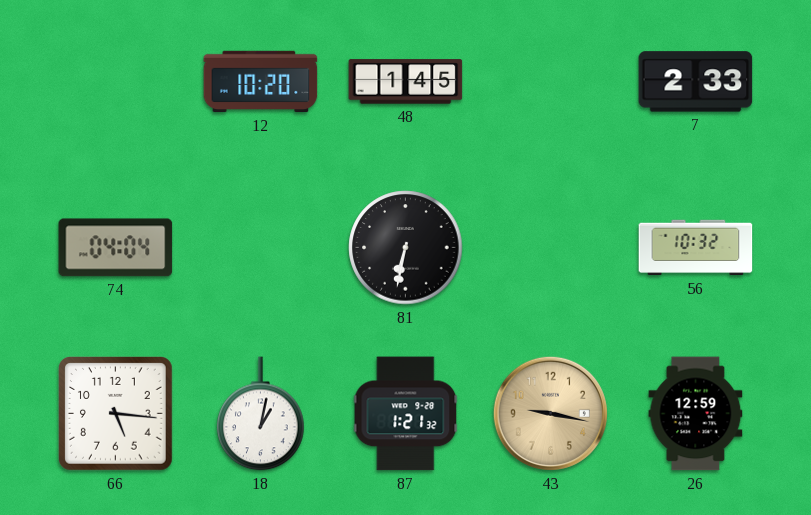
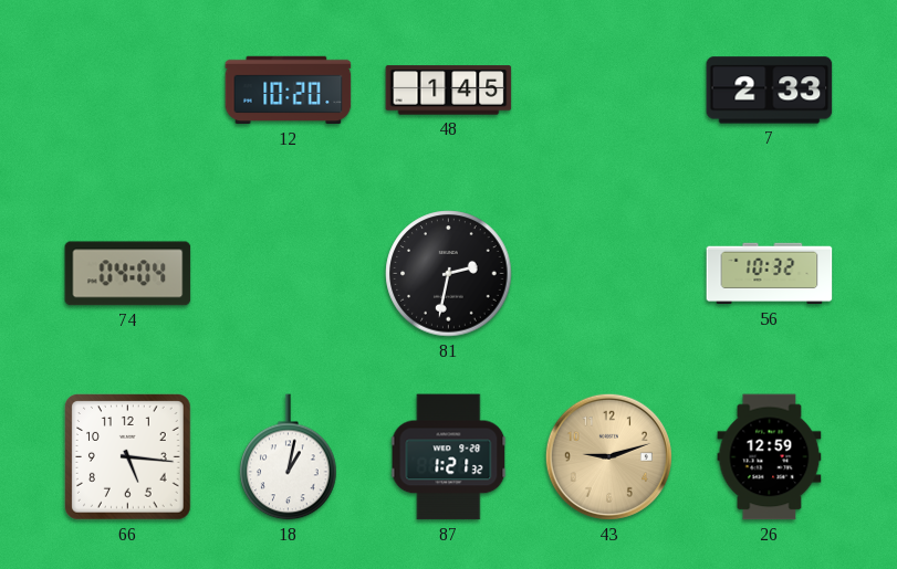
81: 6:32 -> 2:32 (449, 274)
43: 9:17 -> 9:12 (608, 456)
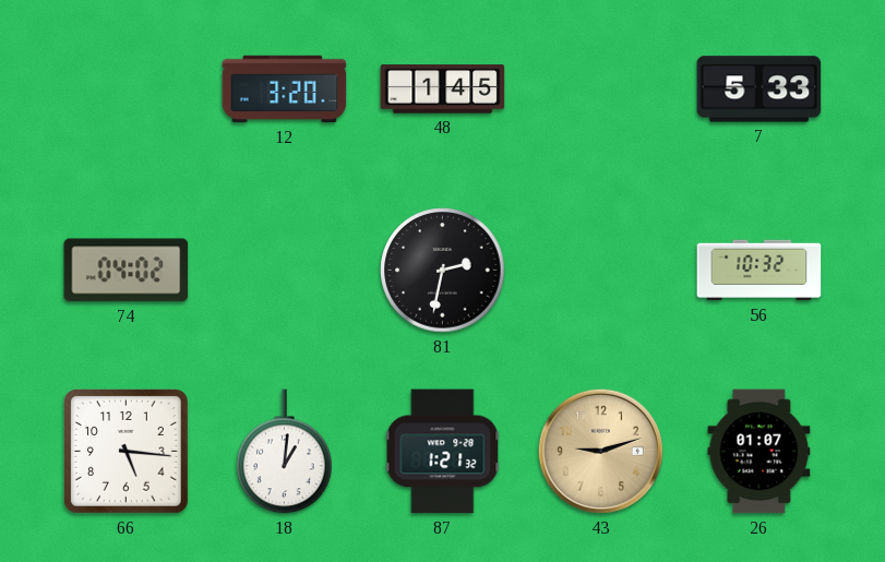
12: 10:20 -> 3:20 (285, 89)
7: 2:33 -> 5:33 (760, 89)
74: 04:04 -> 04:02 (127, 271)
18: 1:02 -> 1:01 (285, 452)
26: 12:59 -> 01:07 (760, 452)
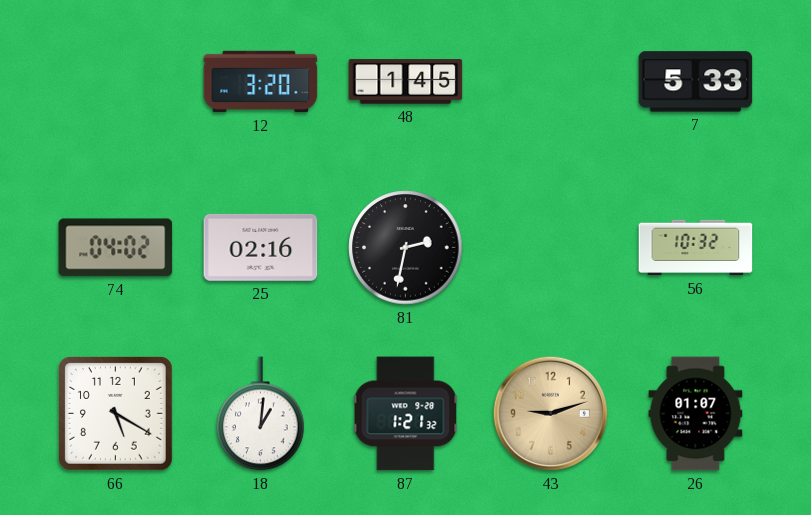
25: none -> 02:16 (261, 247)
66: 5:16 -> 5:20 (116, 414)
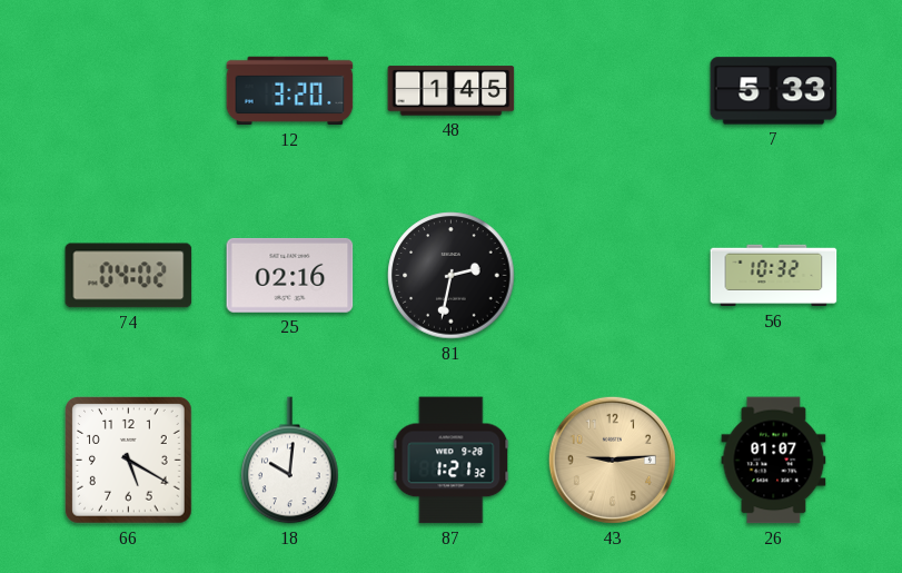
18: 1:01 -> 10:01 (290, 461)
43: 9:12 -> 9:14 (612, 460)
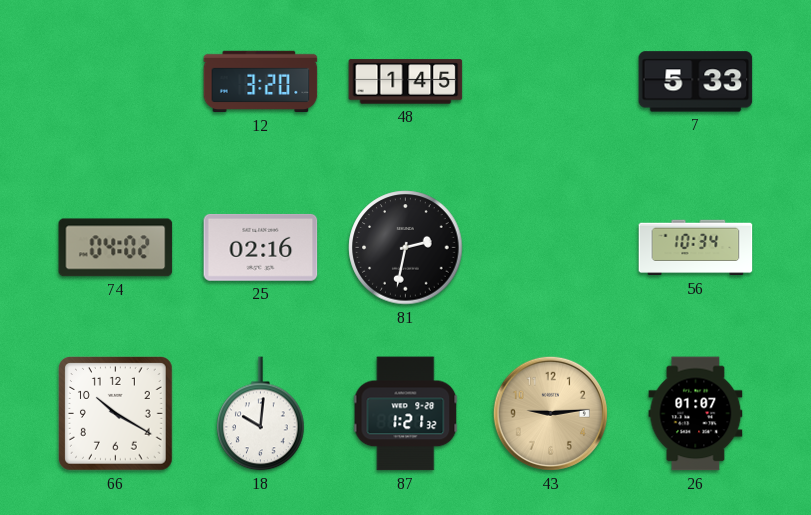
56: 10:32 -> 10:34 (696, 248)
66: 5:20 -> 10:20 (116, 414)
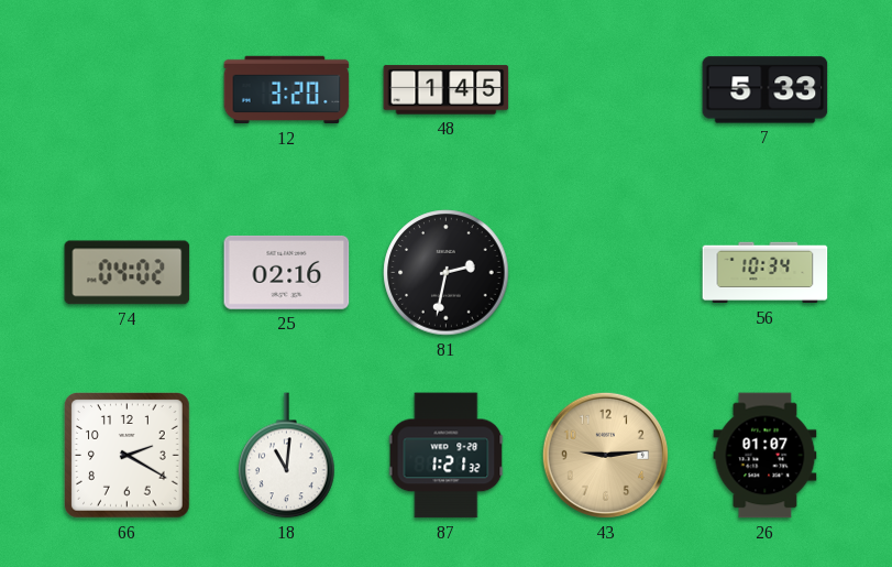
66: 10:20 -> 2:20 (128, 456)
18: 10:01 -> 11:01 (287, 456)
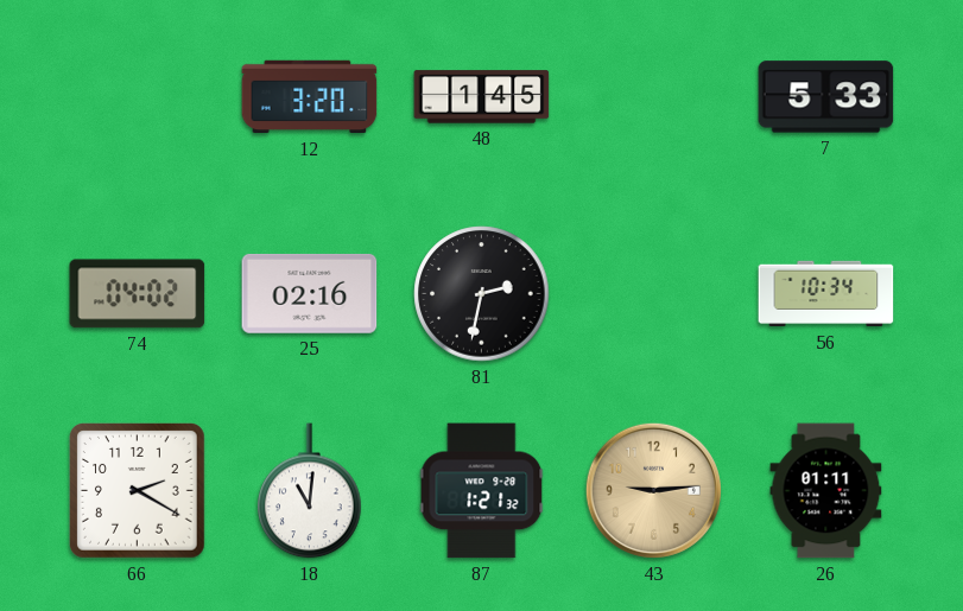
26: 01:07 -> 01:11 (826, 491)
